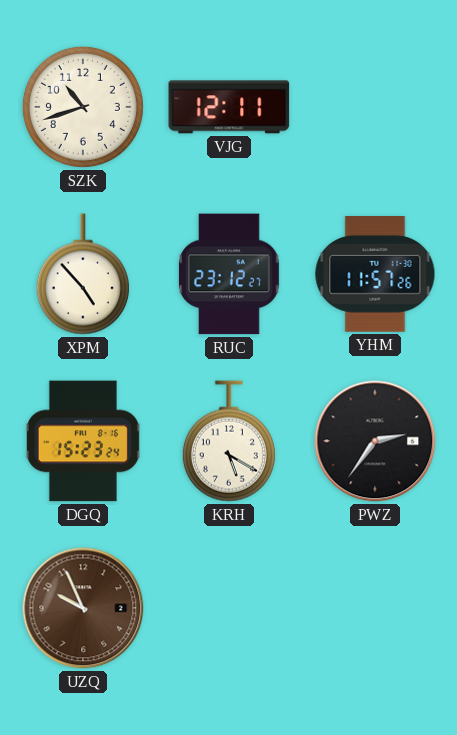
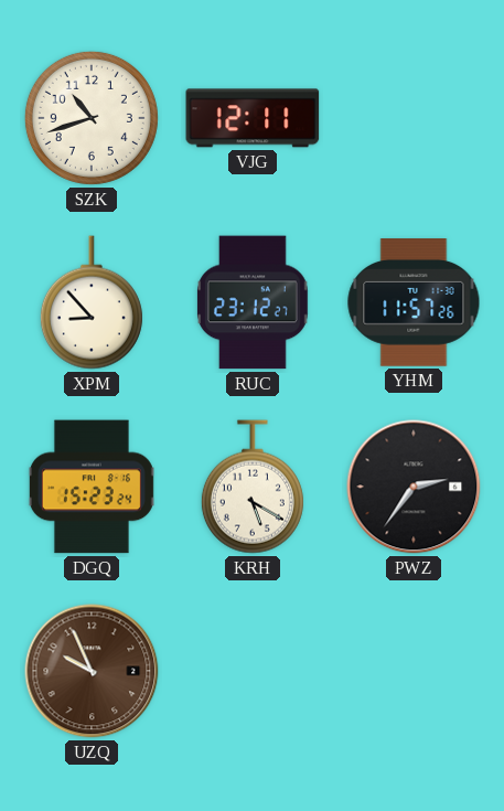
XPM: 4:53 -> 8:53 (92, 302)
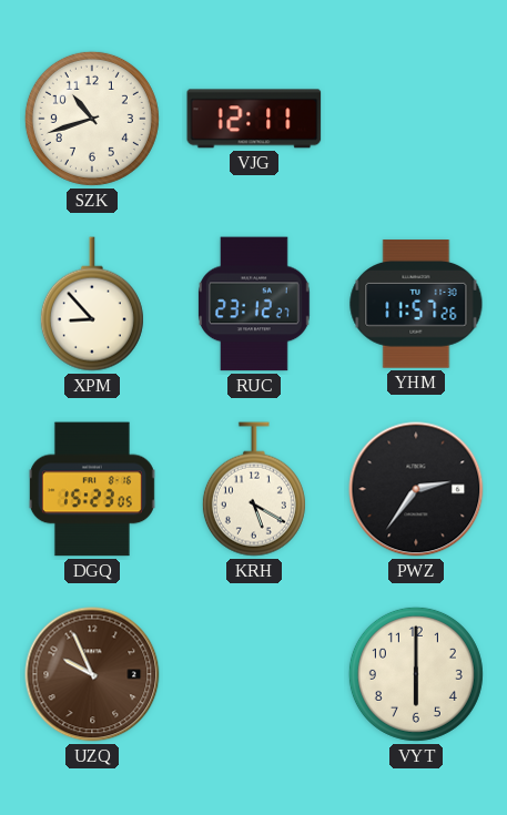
DGQ: 15:23:24 -> 15:23:05 (92, 489)
VYT: none -> 6:00 (416, 674)
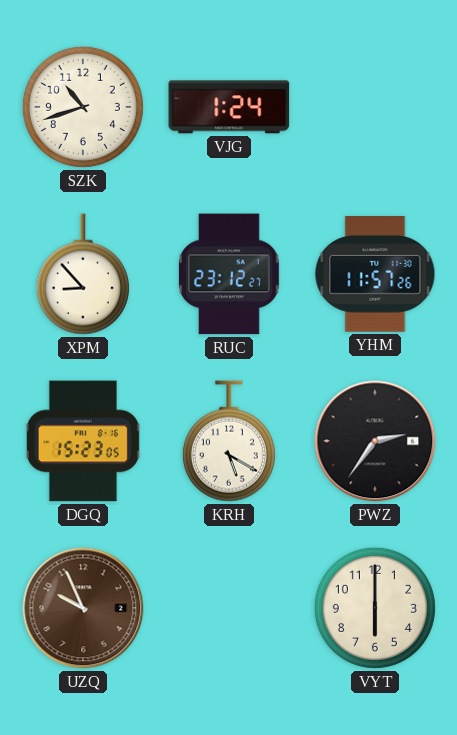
VJG: 12:11 -> 1:24 (229, 107)
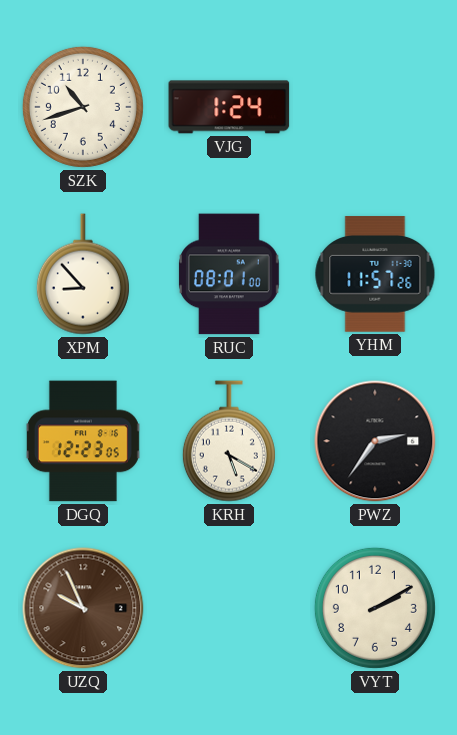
RUC: 23:12 -> 08:01 (230, 274)
DGQ: 15:23 -> 12:23 (83, 441)
VYT: 6:00 -> 2:10 (375, 608)
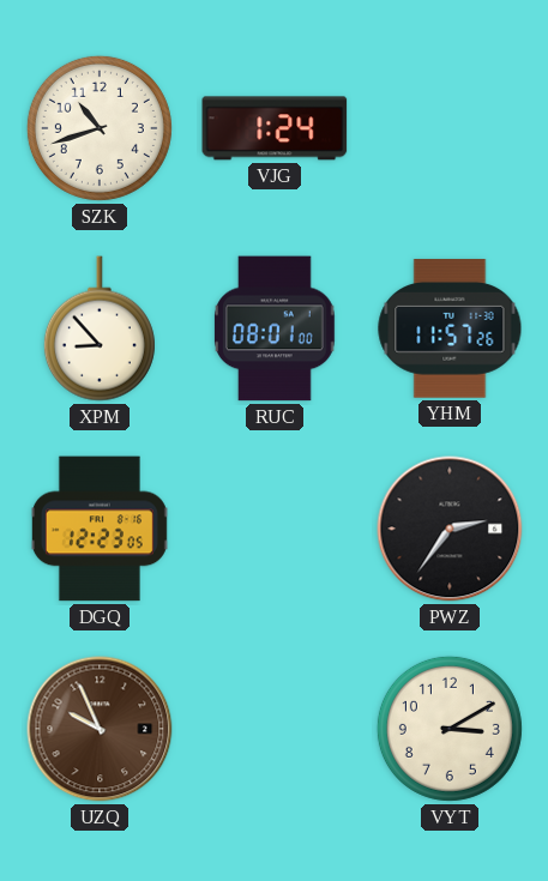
KRH: 5:20 -> none (229, 441)
VYT: 2:10 -> 3:10 (450, 729)
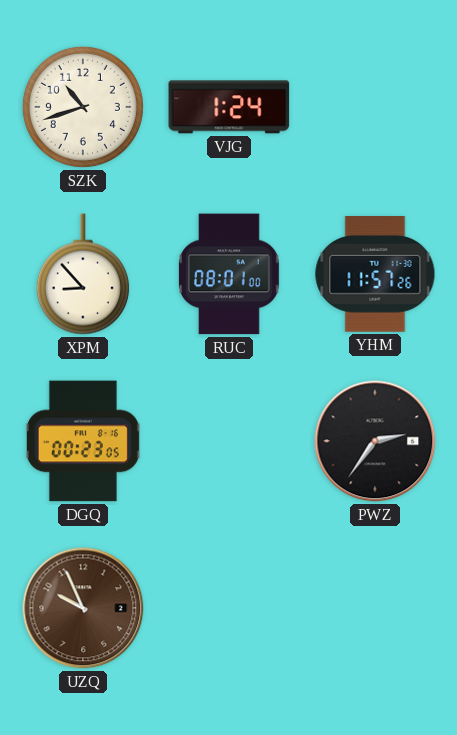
DGQ: 12:23 -> 00:23 (83, 441)
VYT: 3:10 -> none (450, 729)
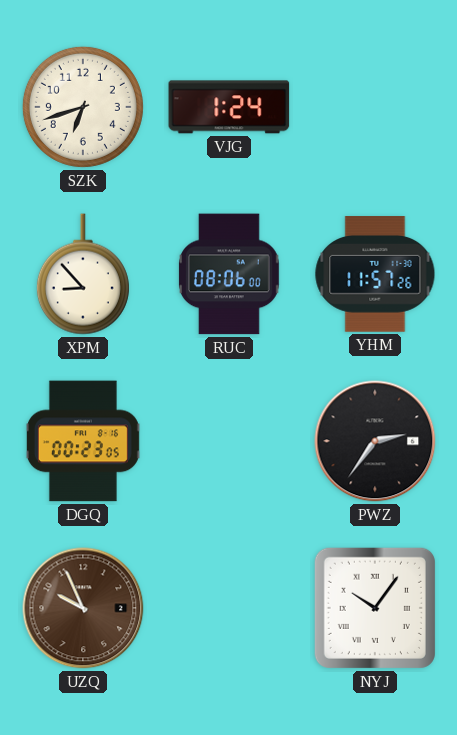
SZK: 10:42 -> 6:42 (83, 107)
RUC: 08:01 -> 08:06 (230, 274)
NYJ: none -> 10:06 (375, 608)
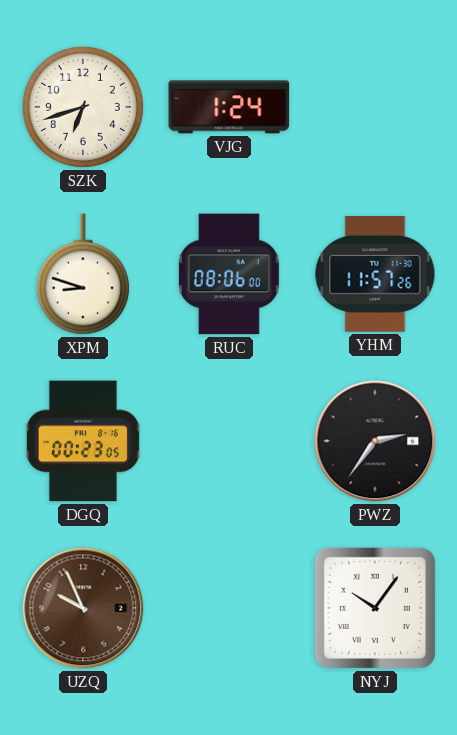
XPM: 8:53 -> 8:48 (83, 274)
